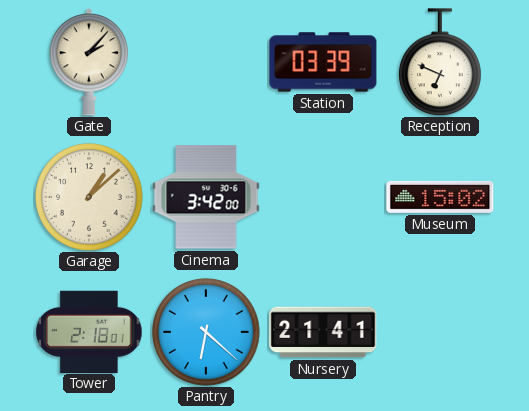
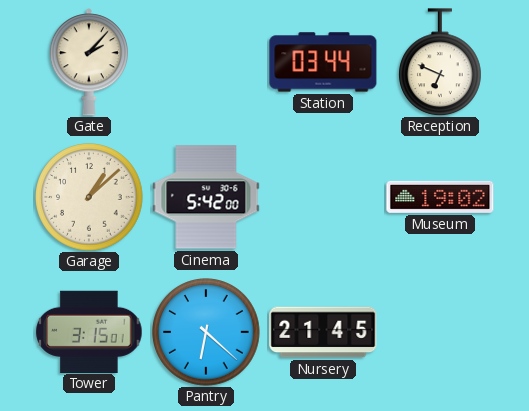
Station: 03:39 -> 03:44 (323, 62)
Cinema: 3:42 -> 5:42 (206, 197)
Museum: 15:02 -> 19:02 (440, 197)
Tower: 2:18 -> 3:15 (89, 331)
Nursery: 21:41 -> 21:45 (323, 332)
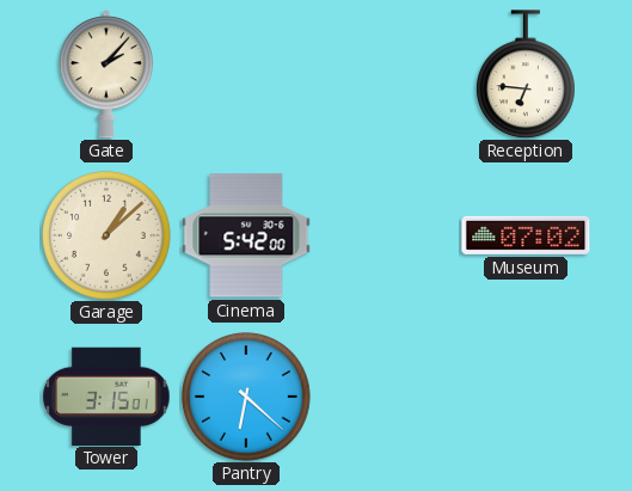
Station: 03:44 -> none (323, 62)
Reception: 6:49 -> 6:46 (527, 74)
Museum: 19:02 -> 07:02 (526, 235)
Nursery: 21:45 -> none (323, 332)
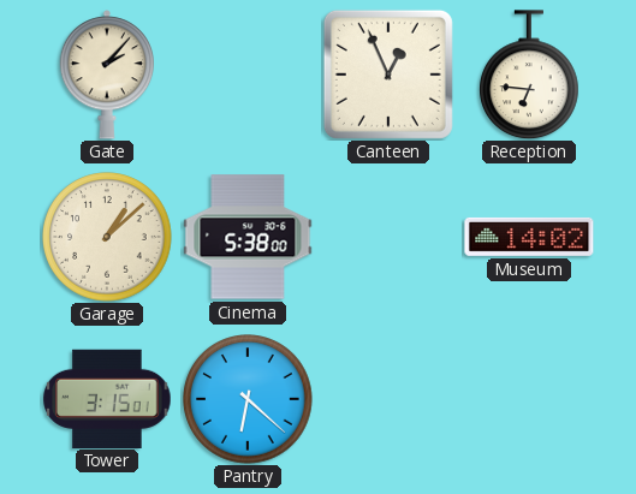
Canteen: none -> 12:56 (388, 75)
Cinema: 5:42 -> 5:38 (248, 237)
Museum: 07:02 -> 14:02 (529, 237)
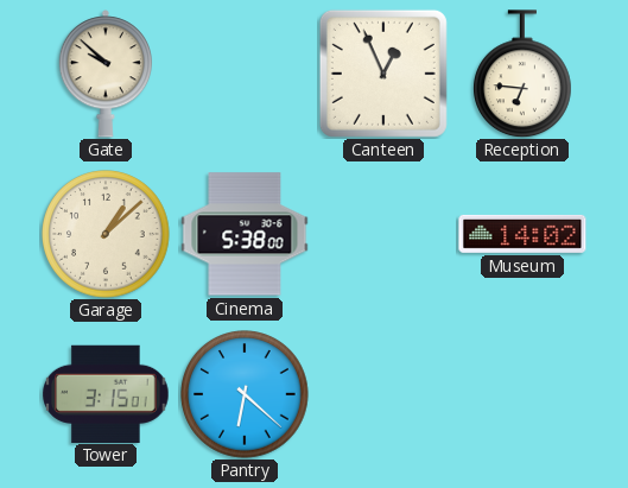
Gate: 2:07 -> 9:52 (104, 74)
